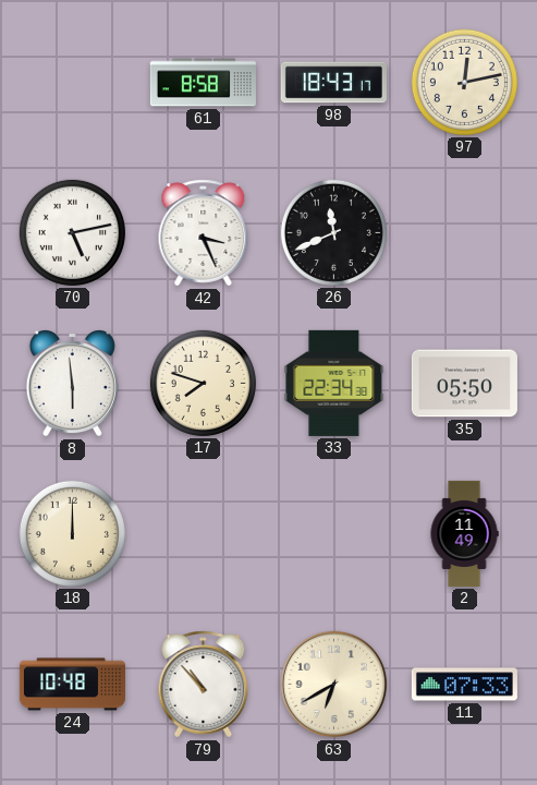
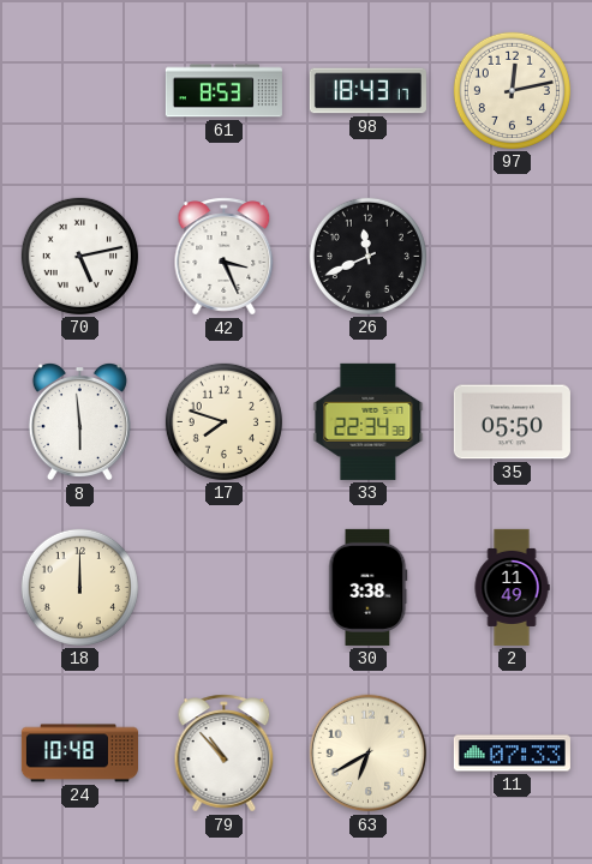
61: 8:58 -> 8:53 (223, 91)
30: none -> 3:38 (369, 587)
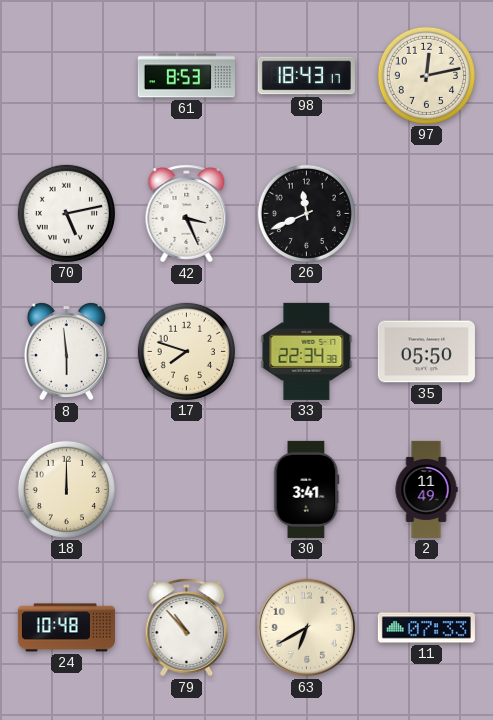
30: 3:38 -> 3:41 (307, 489)
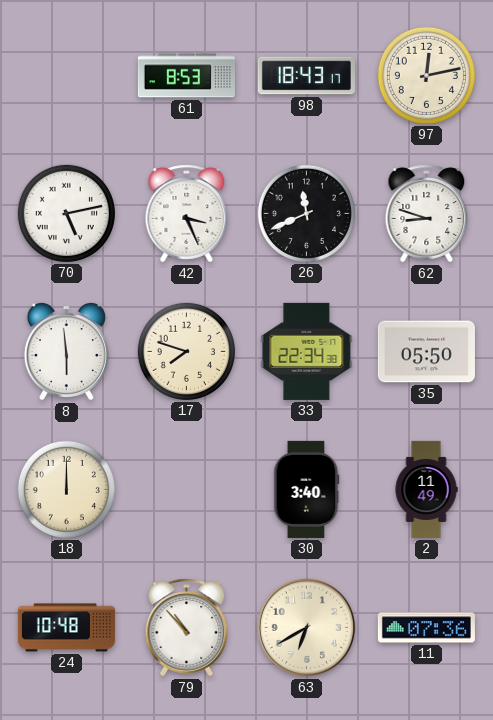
62: none -> 8:48 (427, 214)
30: 3:41 -> 3:40 (307, 489)
11: 07:33 -> 07:36 (426, 628)
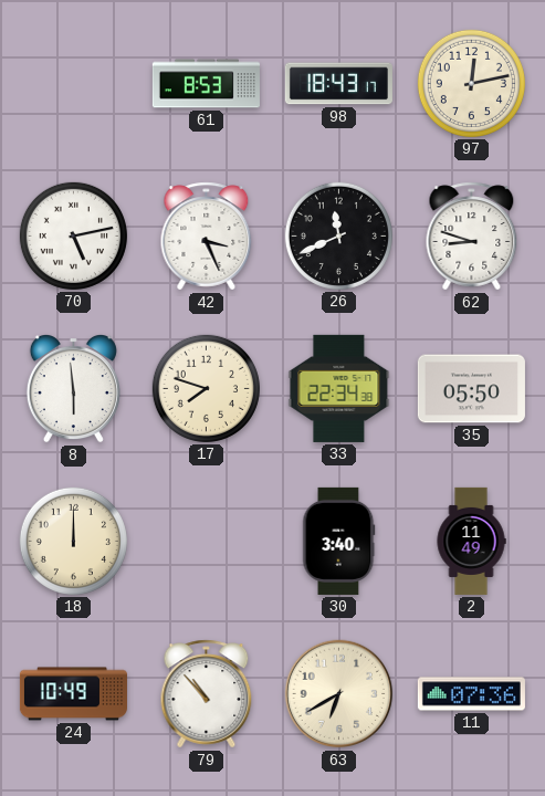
24: 10:48 -> 10:49 (73, 694)
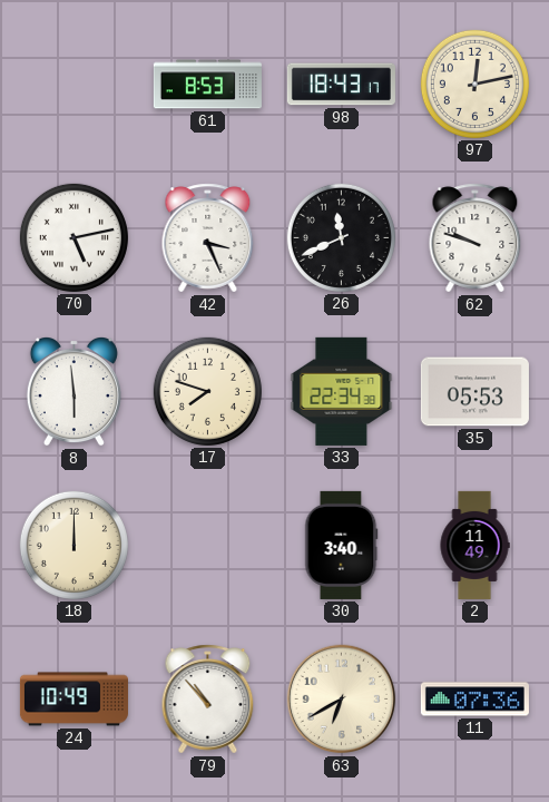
62: 8:48 -> 9:48 (476, 238)
35: 05:50 -> 05:53 (474, 392)
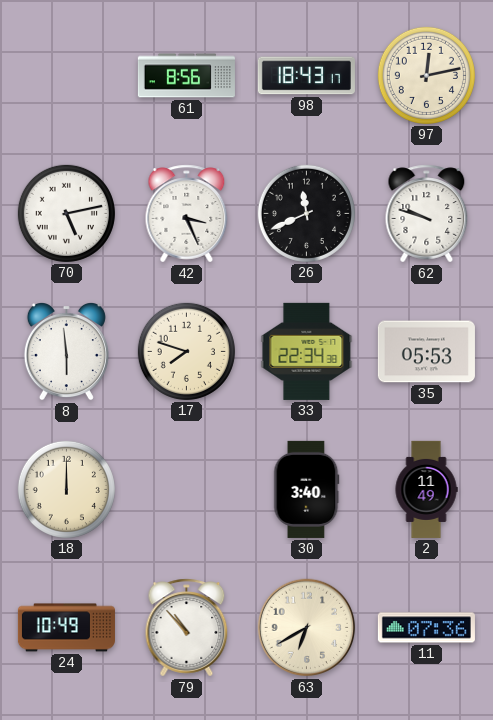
61: 8:53 -> 8:56 (186, 76)
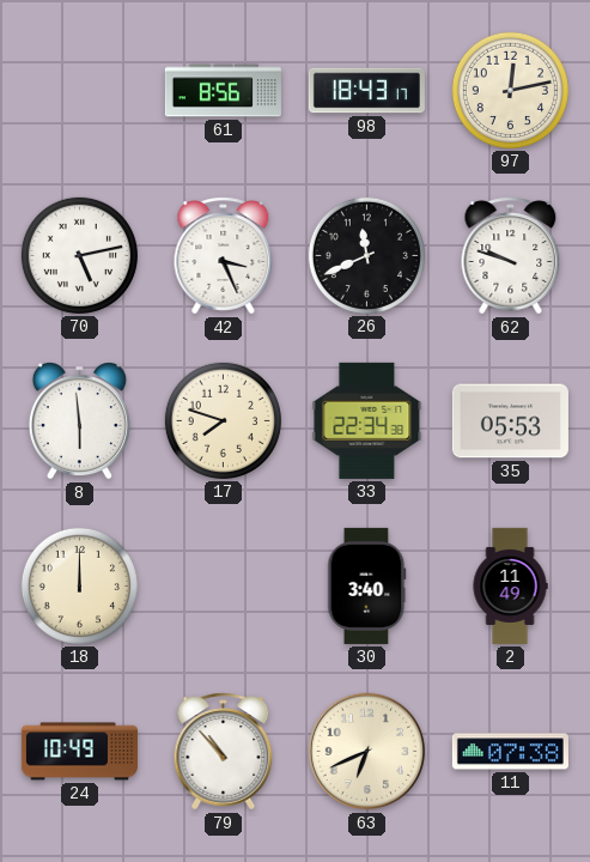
63: 6:40 -> 6:41 (367, 752)
11: 07:36 -> 07:38 (510, 752)
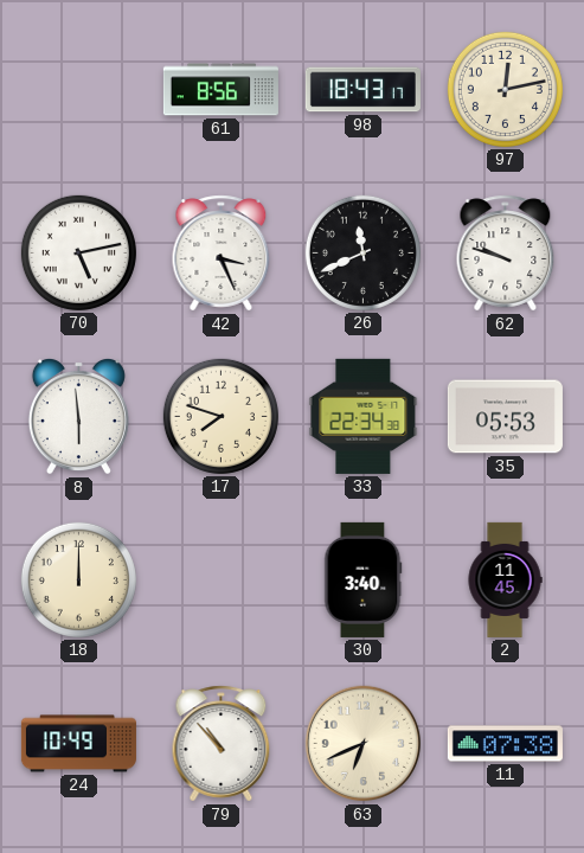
2: 11:49 -> 11:45 (505, 579)
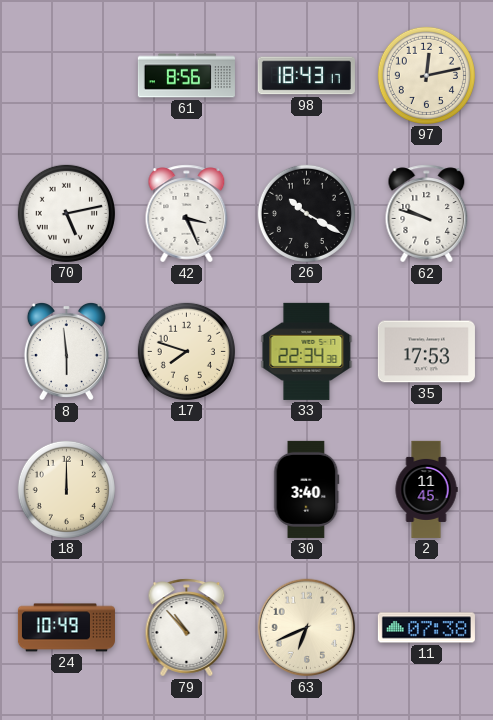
26: 11:41 -> 10:20 (306, 213)
35: 05:53 -> 17:53 (426, 352)
